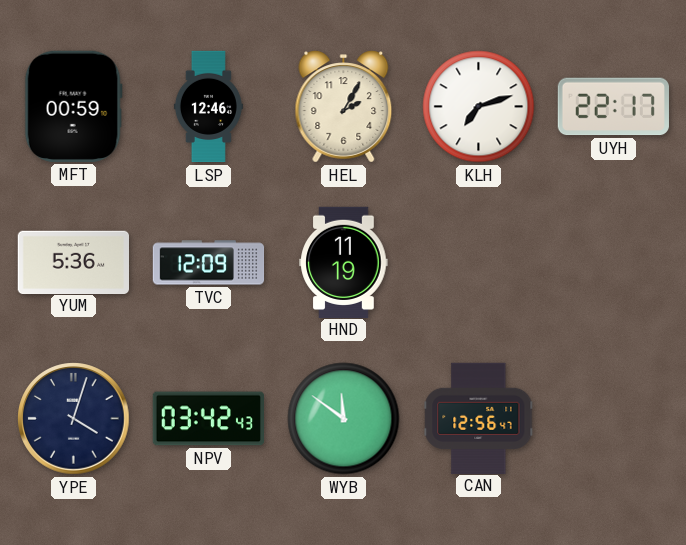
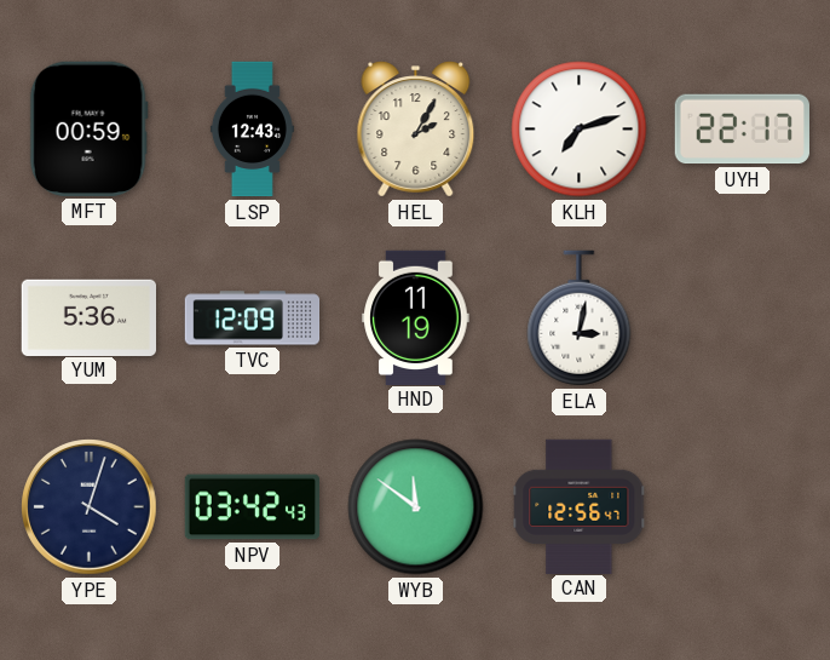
LSP: 12:46 -> 12:43 (252, 130)
ELA: none -> 3:02 (580, 318)
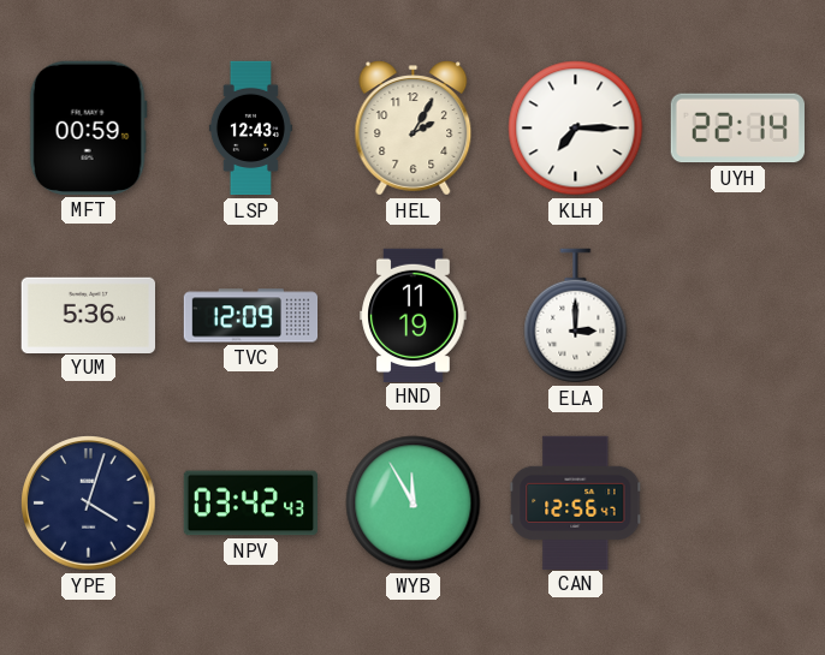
KLH: 7:12 -> 7:15 (576, 129)
UYH: 22:17 -> 22:14 (737, 129)
ELA: 3:02 -> 3:00 (576, 316)
WYB: 11:51 -> 11:55 (414, 504)
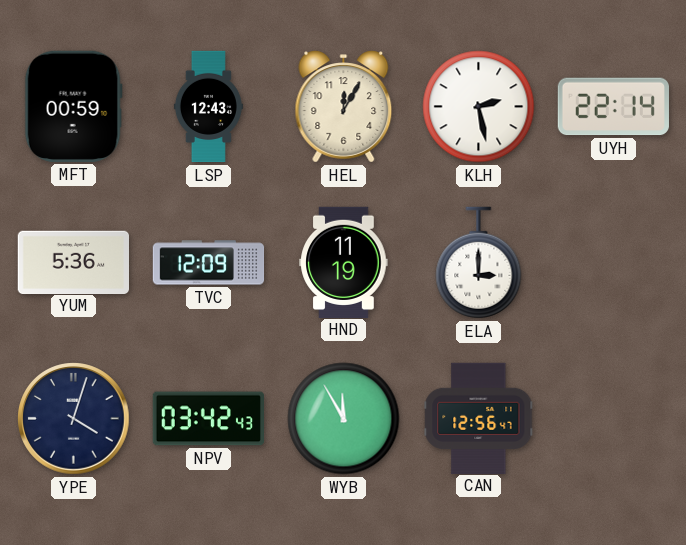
HEL: 2:05 -> 12:05 (344, 107)
KLH: 7:15 -> 2:28 (479, 107)
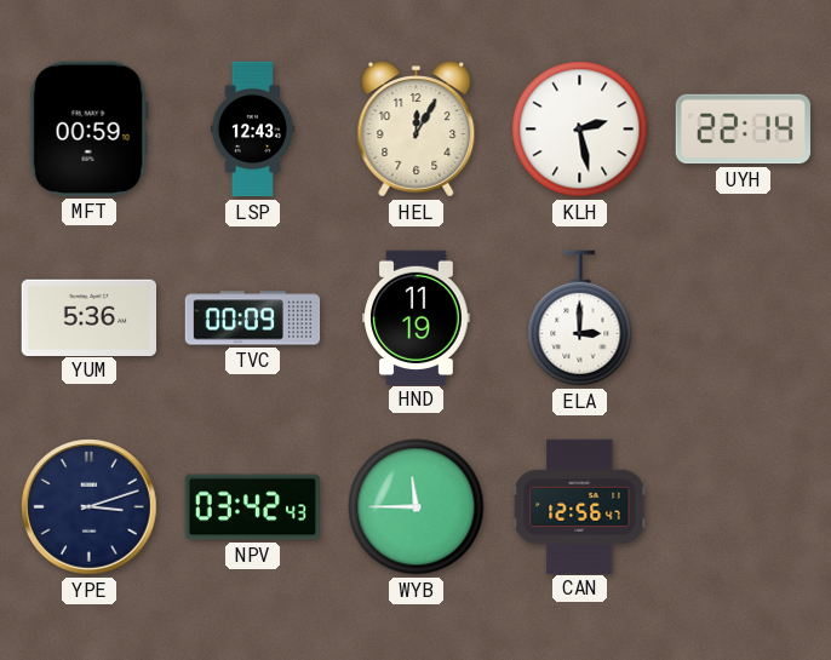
TVC: 12:09 -> 00:09 (253, 318)
YPE: 4:03 -> 3:12 (90, 507)
WYB: 11:55 -> 11:45 (417, 507)
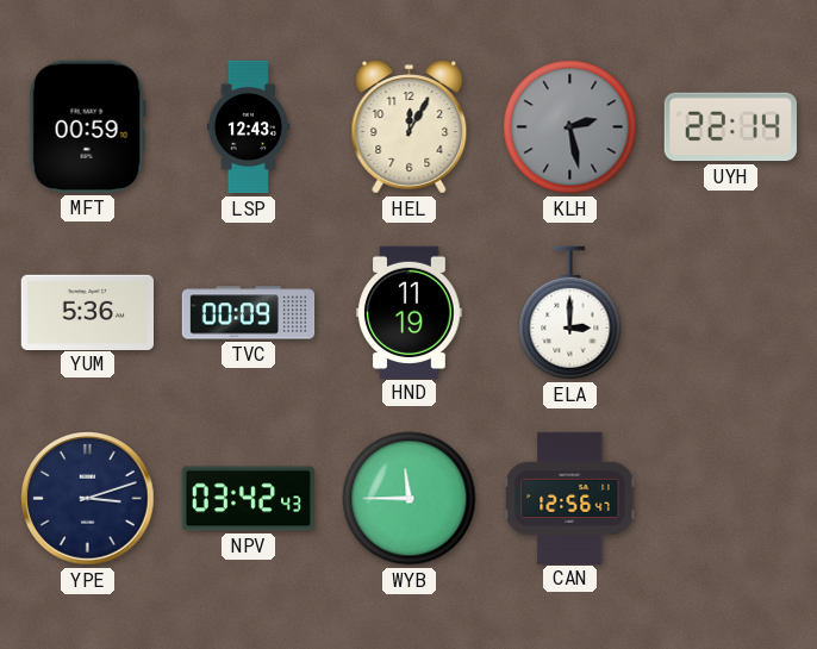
KLH dial: white -> grey (570, 127)
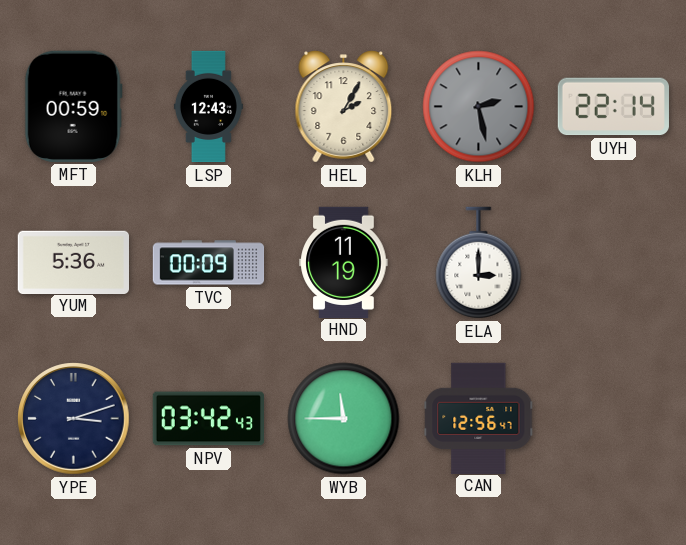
HEL: 12:05 -> 2:05 (344, 107)
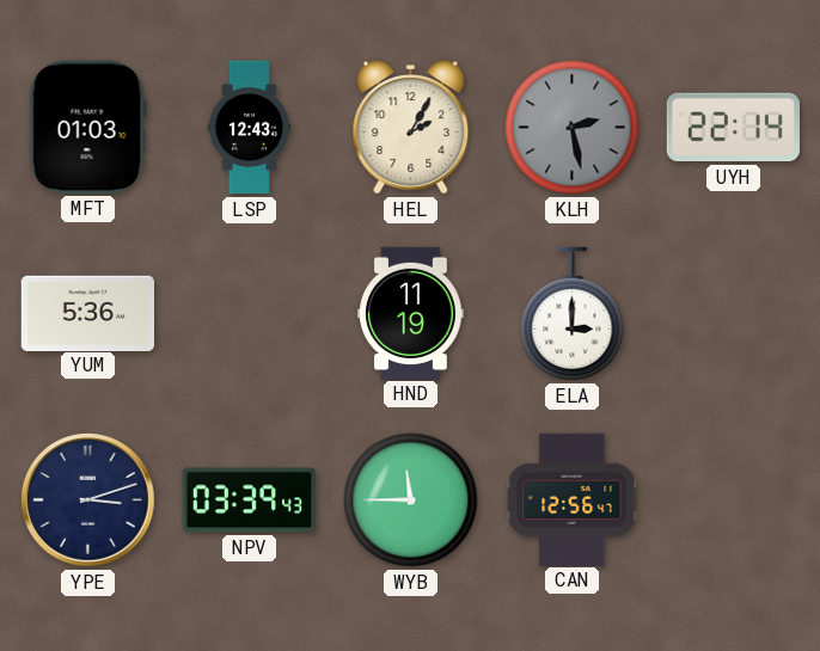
MFT: 00:59 -> 01:03 (87, 127)
TVC: 00:09 -> none (209, 263)
NPV: 03:42 -> 03:39 (249, 500)
